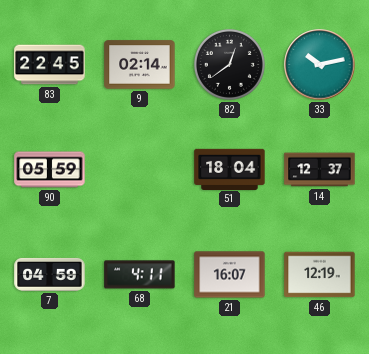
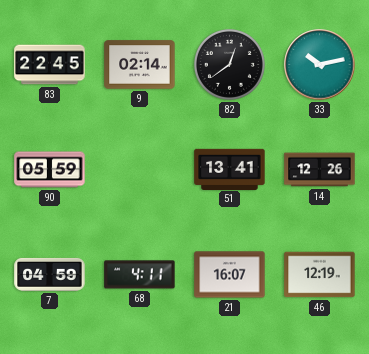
51: 18:04 -> 13:41 (230, 169)
14: 12:37 -> 12:26 (320, 170)
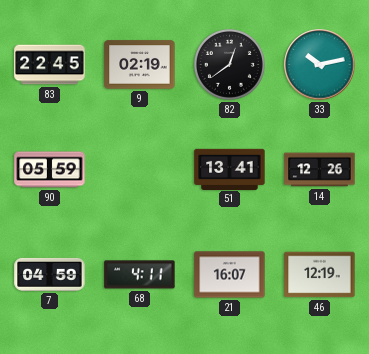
9: 02:14 -> 02:19 (140, 65)
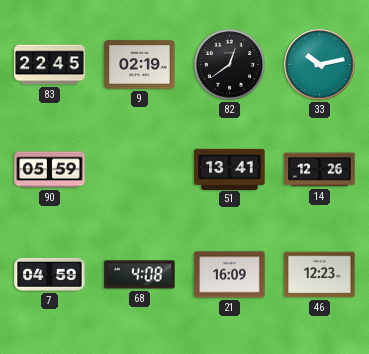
68: 4:11 -> 4:08 (140, 275)
21: 16:07 -> 16:09 (230, 275)
46: 12:19 -> 12:23 (320, 275)
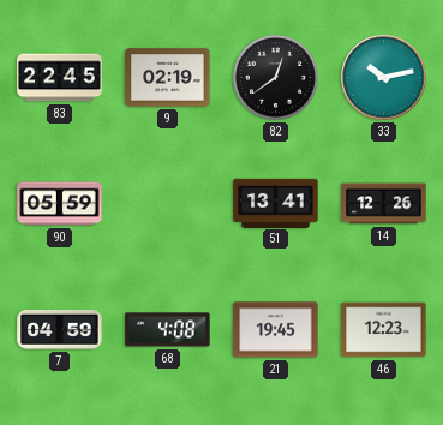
21: 16:09 -> 19:45 (276, 330)
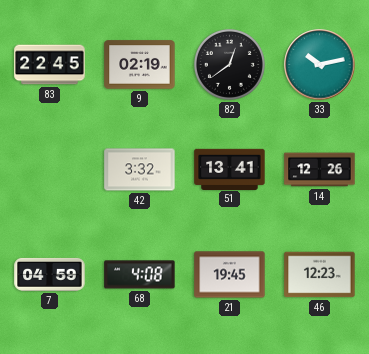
90: 05:59 -> none (60, 204)
42: none -> 3:32 (140, 170)
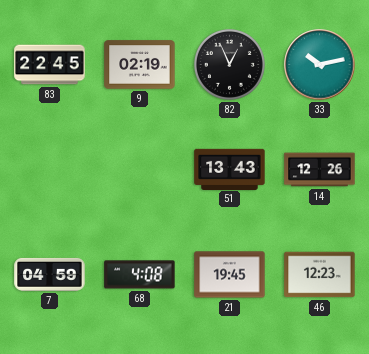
82: 12:39 -> 12:56 (229, 64)
42: 3:32 -> none (140, 170)
51: 13:41 -> 13:43 (230, 169)
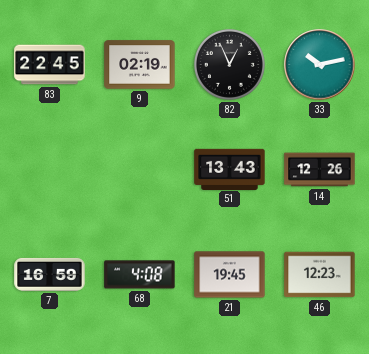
7: 04:59 -> 16:59 (50, 274)
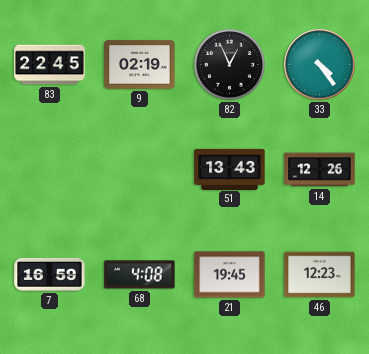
33: 10:13 -> 4:24 (320, 65)
